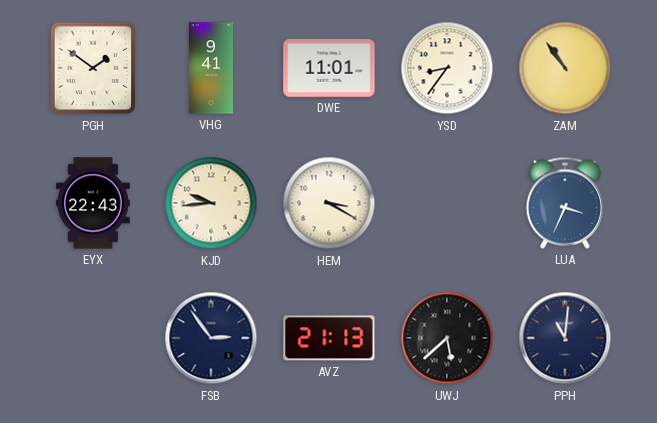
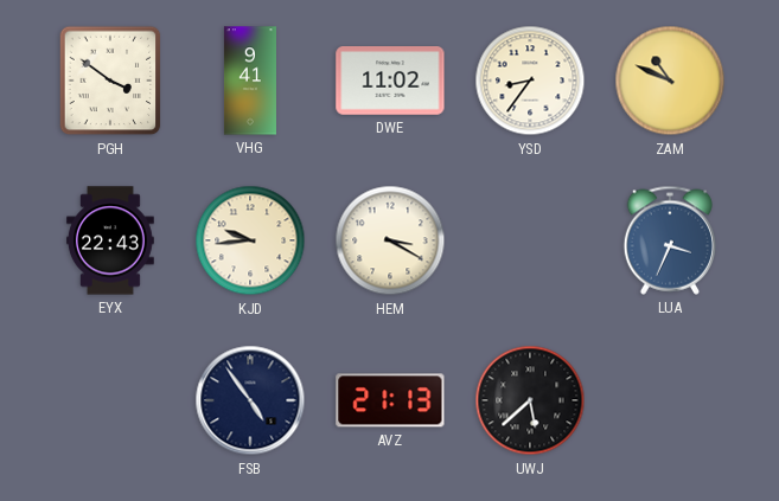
PGH: 1:51 -> 3:51 (110, 81)
DWE: 11:01 -> 11:02 (390, 82)
ZAM: 10:54 -> 10:49 (670, 81)
FSB: 2:54 -> 4:54 (250, 400)
PPH: 11:01 -> none (565, 338)
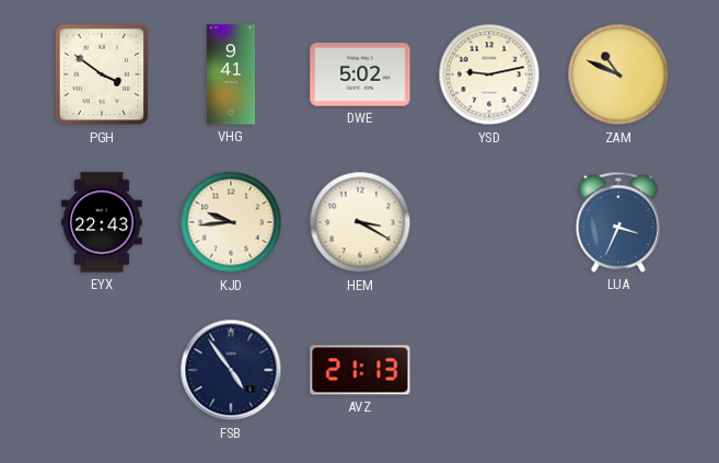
DWE: 11:02 -> 5:02 (360, 76)
YSD: 8:36 -> 9:13 (489, 74)
UWJ: 5:38 -> none (530, 400)
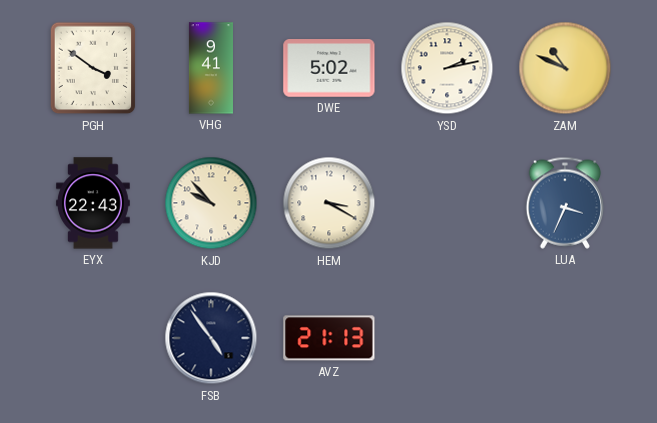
YSD: 9:13 -> 2:13 (447, 68)
KJD: 9:44 -> 9:53 (211, 203)
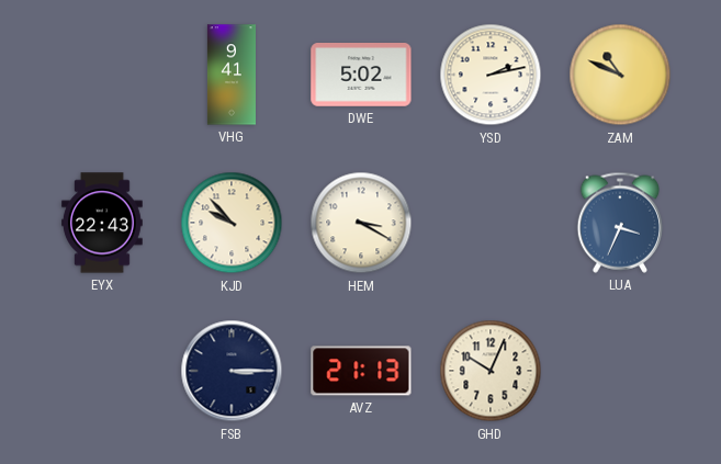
PGH: 3:51 -> none (93, 68)
FSB: 4:54 -> 3:15 (232, 371)
GHD: none -> 10:04 (491, 371)
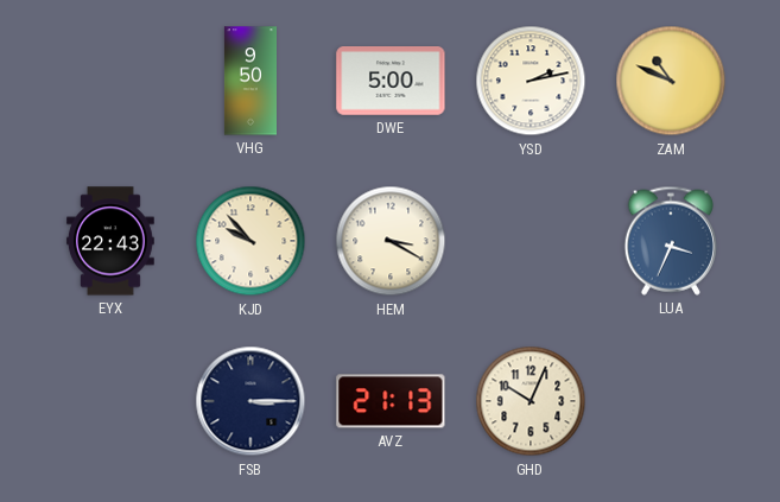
VHG: 9:41 -> 9:50 (251, 81)
DWE: 5:02 -> 5:00 (391, 82)
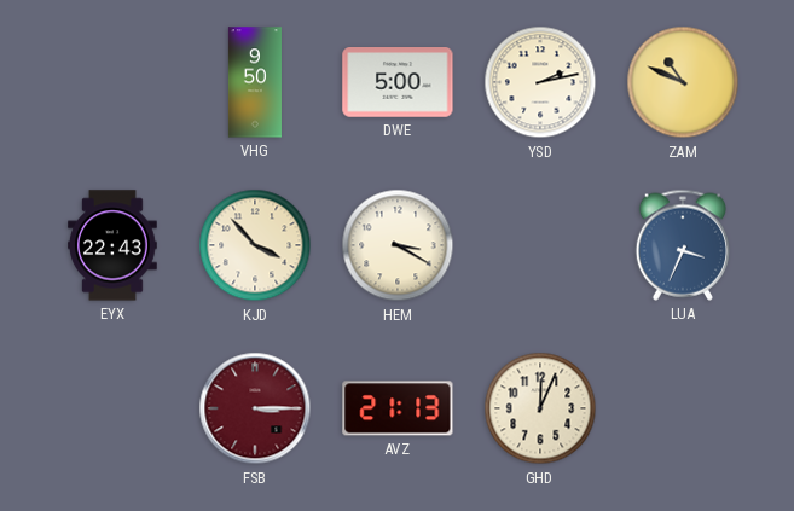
KJD: 9:53 -> 3:53 (255, 245)
FSB dial: navy -> burgundy (255, 408)
GHD: 10:04 -> 12:04 (540, 408)
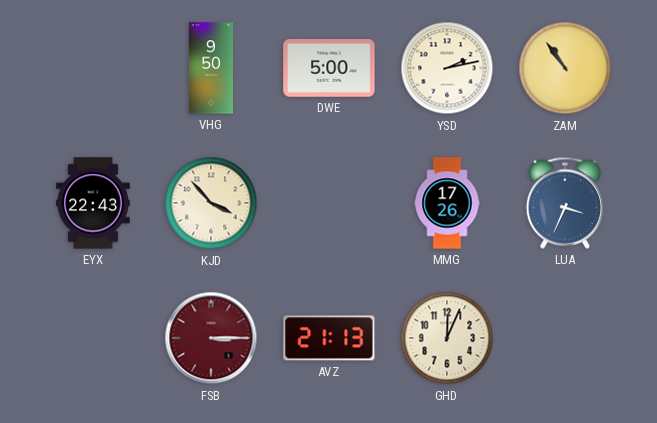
ZAM: 10:49 -> 10:54 (565, 68)
HEM: 3:20 -> none (398, 245)
MMG: none -> 17:26 (447, 203)
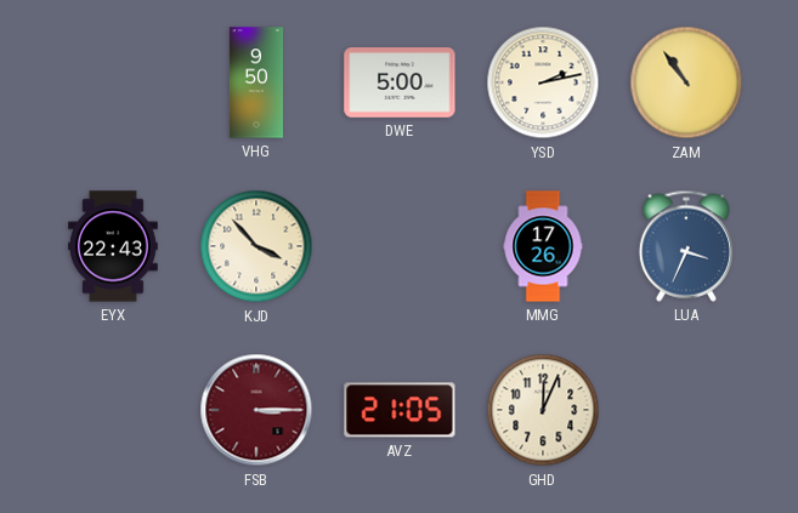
AVZ: 21:13 -> 21:05 (400, 410)
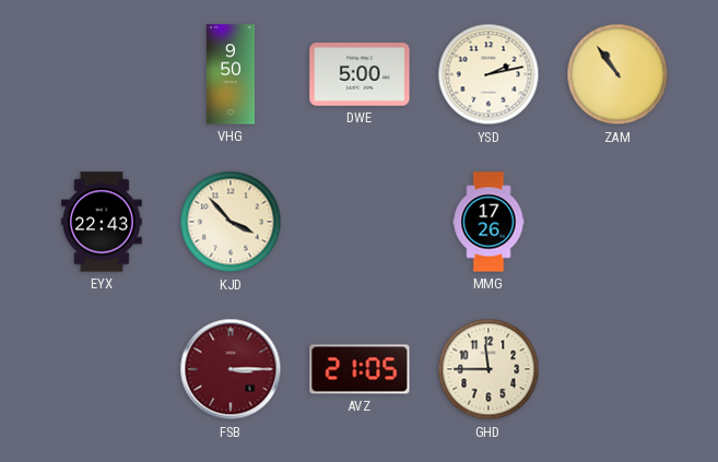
LUA: 3:34 -> none (685, 246)
GHD: 12:04 -> 11:45 (489, 369)
